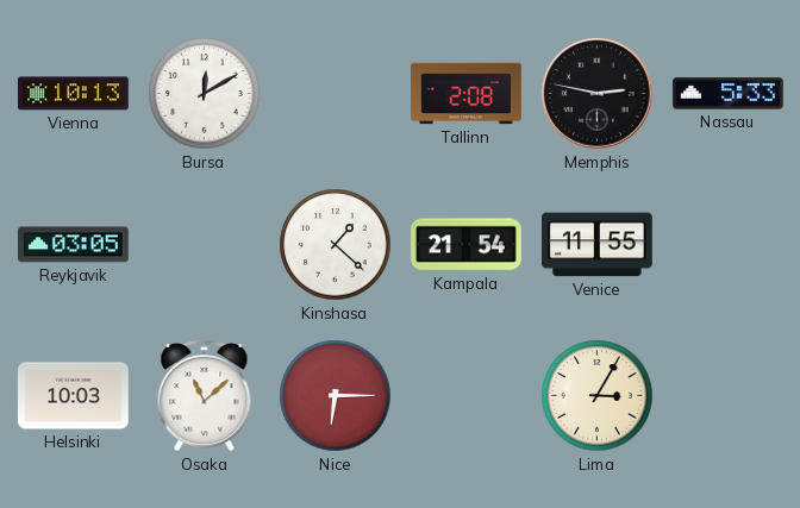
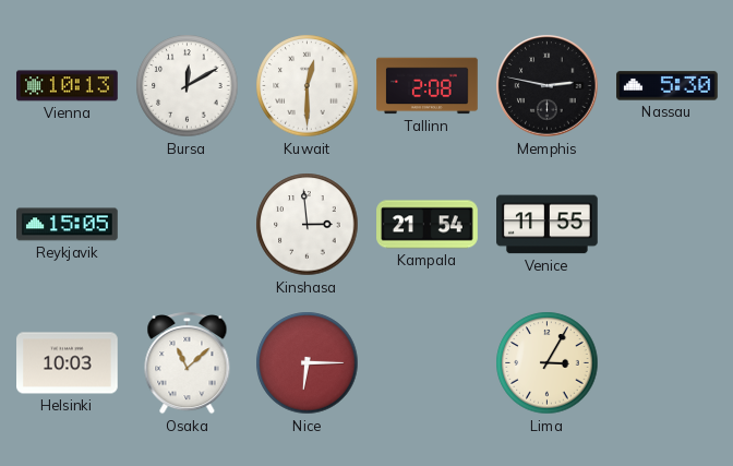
Kuwait: none -> 12:30 (308, 86)
Nassau: 5:33 -> 5:30 (668, 86)
Reykjavik: 03:05 -> 15:05 (68, 225)
Kinshasa: 1:22 -> 2:59 (308, 225)
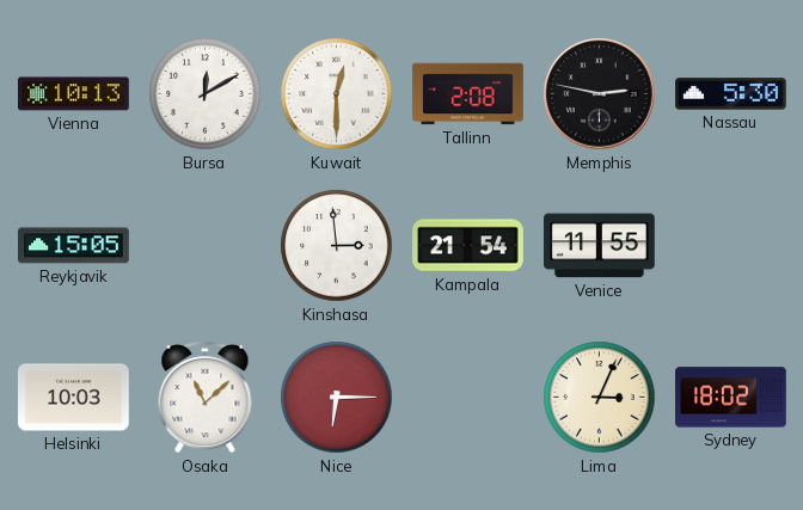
Lima: 3:05 -> 3:04 (600, 398)
Sydney: none -> 18:02 (731, 398)
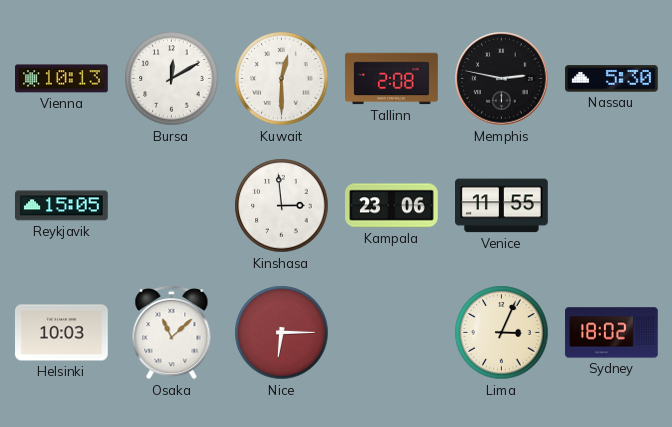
Kampala: 21:54 -> 23:06 (392, 206)
